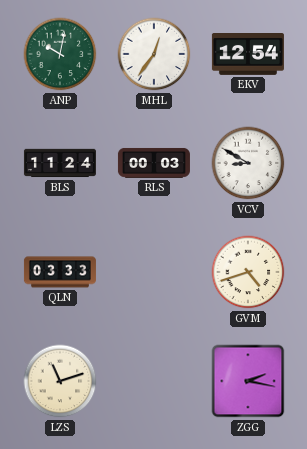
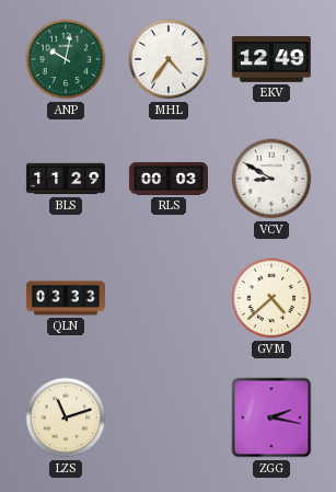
MHL: 12:36 -> 4:36 (169, 59)
EKV: 12:54 -> 12:49 (271, 60)
BLS: 11:24 -> 11:29 (66, 179)
GVM: 4:42 -> 4:38 (271, 298)
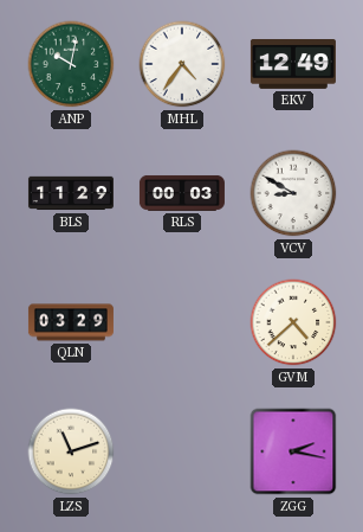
QLN: 03:33 -> 03:29 (71, 322)
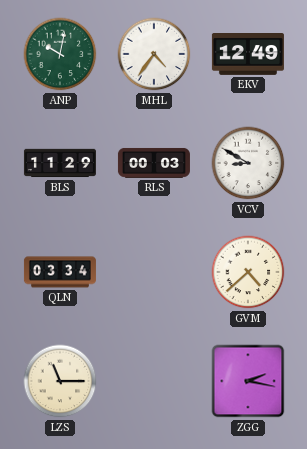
QLN: 03:29 -> 03:34 (60, 272)
LZS: 11:12 -> 11:15 (60, 381)
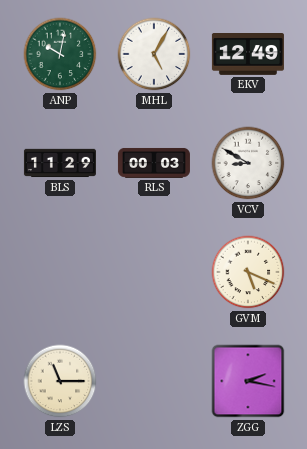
MHL: 4:36 -> 5:05 (154, 54)
QLN: 03:34 -> none (60, 272)
GVM: 4:38 -> 5:19 (248, 272)
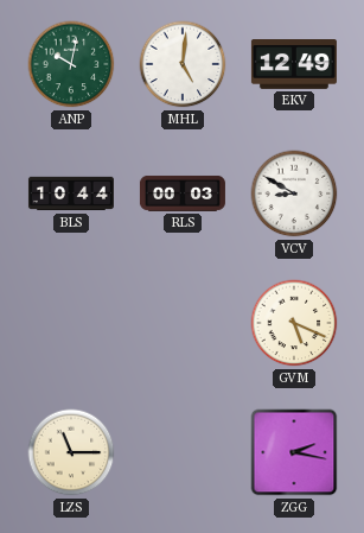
MHL: 5:05 -> 5:01 (183, 64)
BLS: 11:29 -> 10:44 (71, 193)
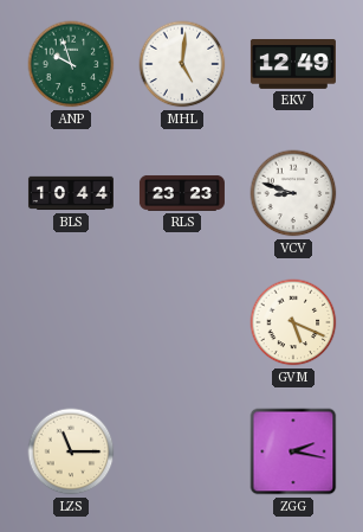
ANP: 10:02 -> 9:57 (71, 64)
RLS: 00:03 -> 23:23 (182, 193)
VCV: 8:50 -> 8:48 (293, 193)
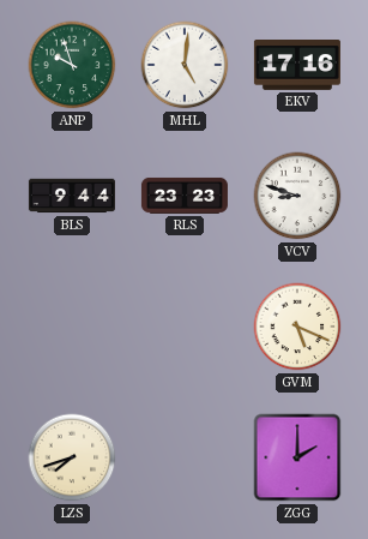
EKV: 12:49 -> 17:16 (297, 66)
BLS: 10:44 -> 9:44 (72, 196)
LZS: 11:15 -> 7:42 (72, 457)
ZGG: 2:17 -> 2:00 (297, 457)
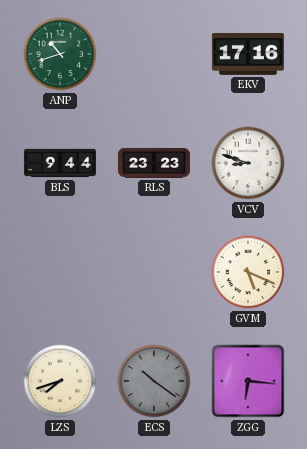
ANP: 9:57 -> 10:42 (60, 54)
MHL: 5:01 -> none (185, 65)
ECS: none -> 10:21 (154, 381)
ZGG: 2:00 -> 6:16 (248, 381)
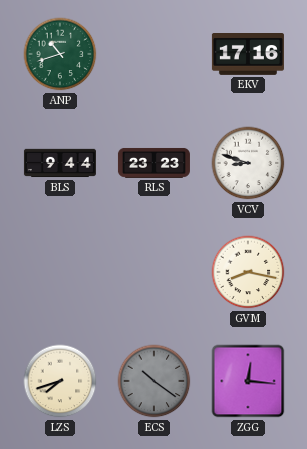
GVM: 5:19 -> 8:17 (248, 272)
ZGG: 6:16 -> 12:16 (248, 381)
